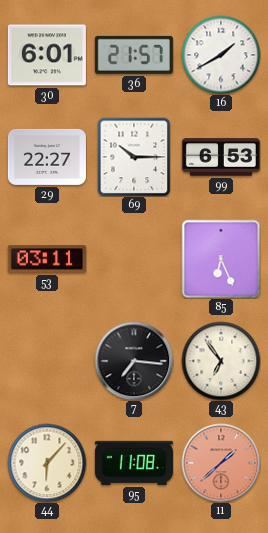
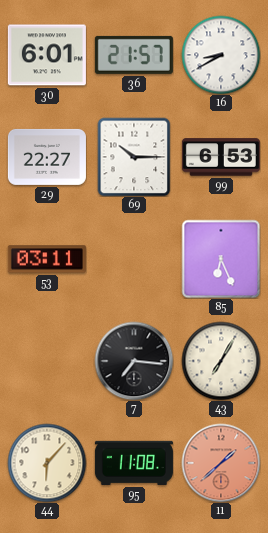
16: 1:40 -> 8:40 (221, 55)
43: 6:54 -> 7:05 (221, 361)
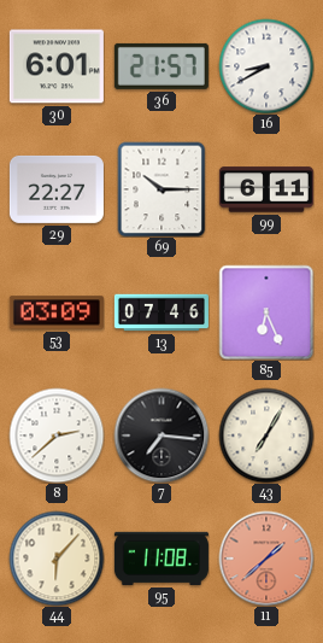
99: 6:53 -> 6:11 (266, 189)
53: 03:11 -> 03:09 (57, 312)
13: none -> 07:46 (161, 312)
8: none -> 2:38 (57, 436)
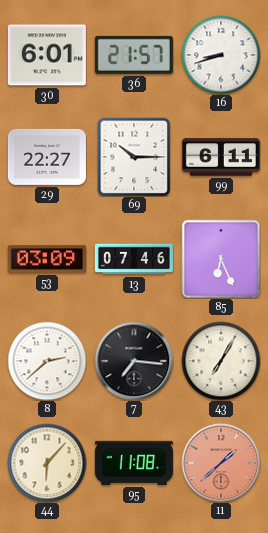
16: 8:40 -> 8:42 (221, 55)
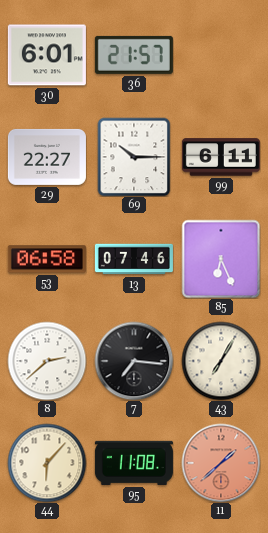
16: 8:42 -> none (221, 55)
53: 03:09 -> 06:58 (47, 259)
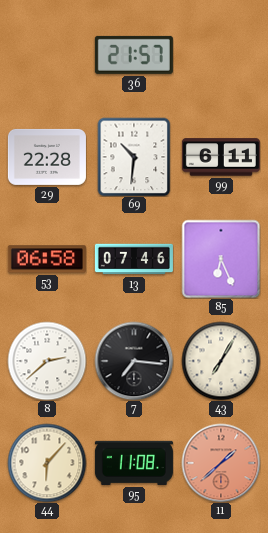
30: 6:01 -> none (47, 55)
29: 22:27 -> 22:28 (47, 157)
69: 10:15 -> 10:31 (134, 157)
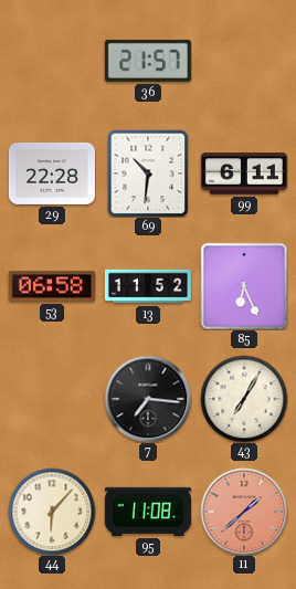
13: 07:46 -> 11:52 (148, 286)
8: 2:38 -> none (47, 361)
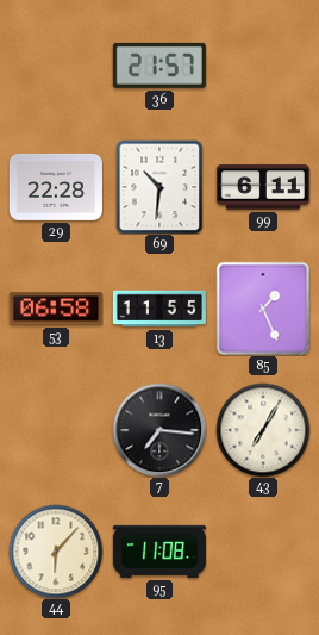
13: 11:52 -> 11:55 (159, 309)
85: 6:26 -> 1:26 (263, 309)
11: 1:38 -> none (244, 512)
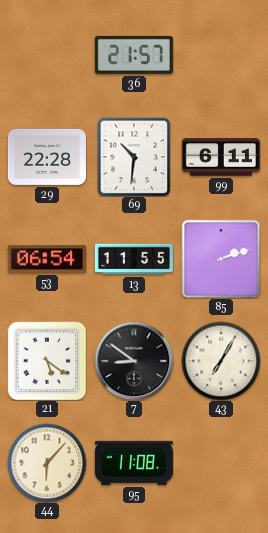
53: 06:58 -> 06:54 (47, 259)
85: 1:26 -> 2:12 (221, 259)
21: none -> 5:21 (47, 361)
7: 7:16 -> 8:51 (134, 361)
